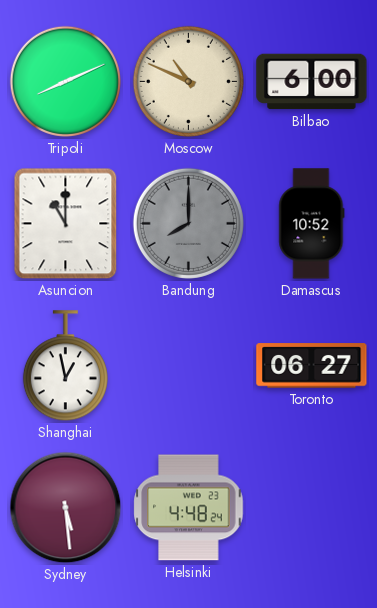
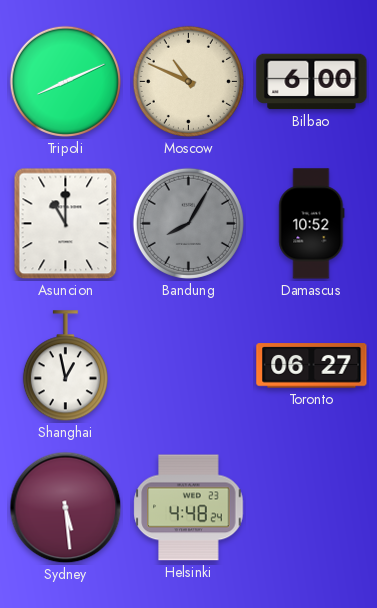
Bandung: 8:00 -> 8:05 (188, 223)
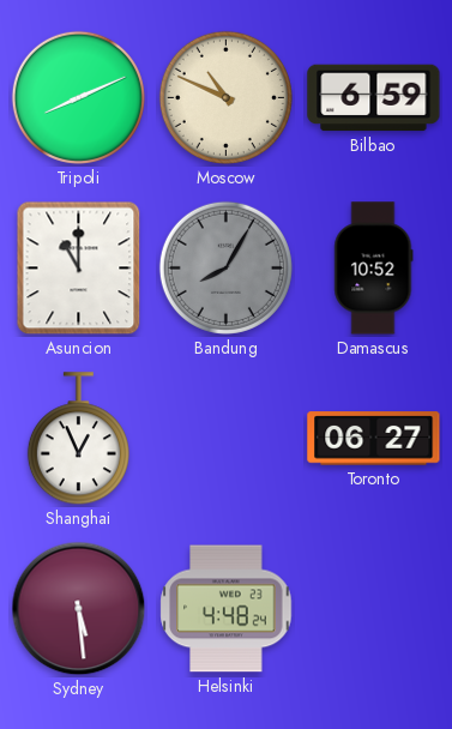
Bilbao: 6:00 -> 6:59 (374, 98)
Shanghai: 12:58 -> 12:56 (78, 439)
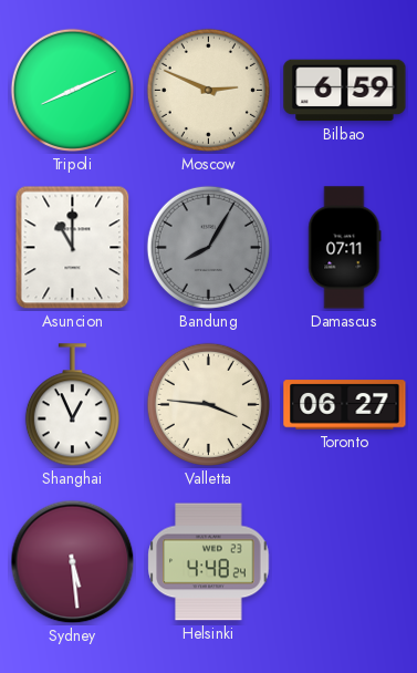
Moscow: 10:49 -> 2:49 (208, 90)
Damascus: 10:52 -> 07:11 (345, 248)
Valletta: none -> 3:46 (208, 404)
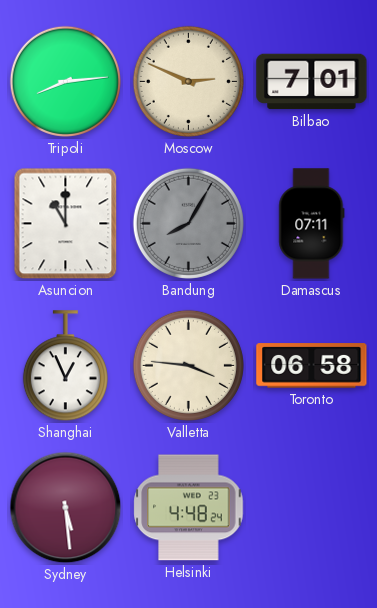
Tripoli: 8:11 -> 8:14 (65, 81)
Bilbao: 6:59 -> 7:01 (312, 82)
Toronto: 06:27 -> 06:58 (312, 366)
